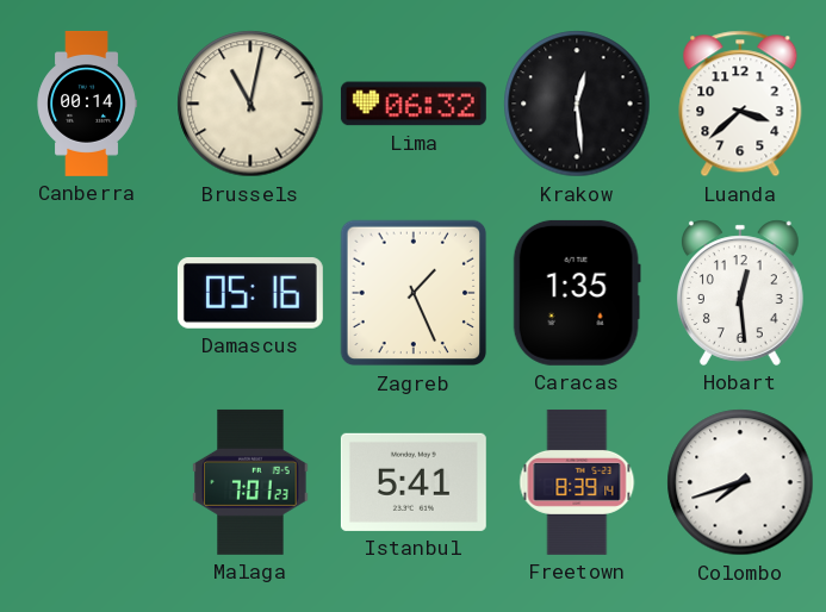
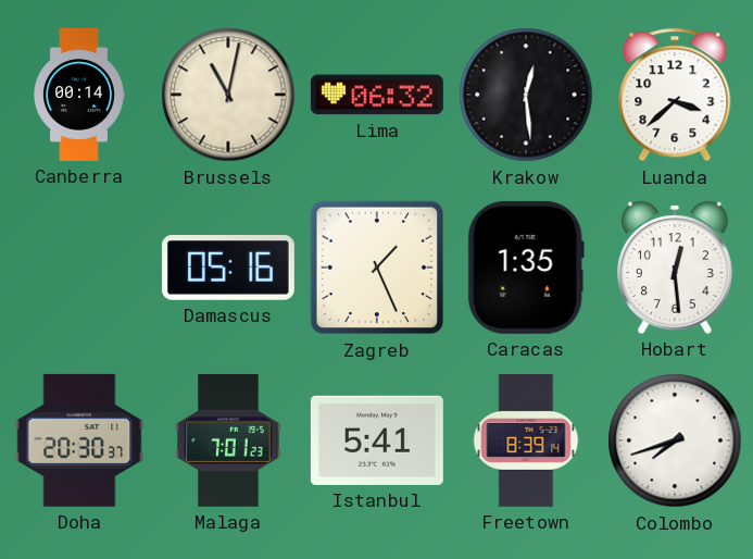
Doha: none -> 20:30 (79, 440)
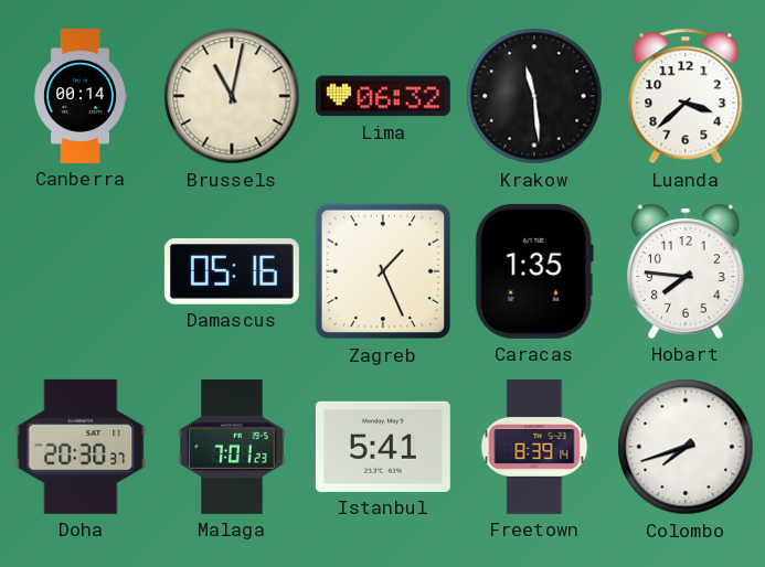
Krakow: 12:29 -> 11:29 (534, 96)
Hobart: 12:29 -> 7:46 (686, 271)
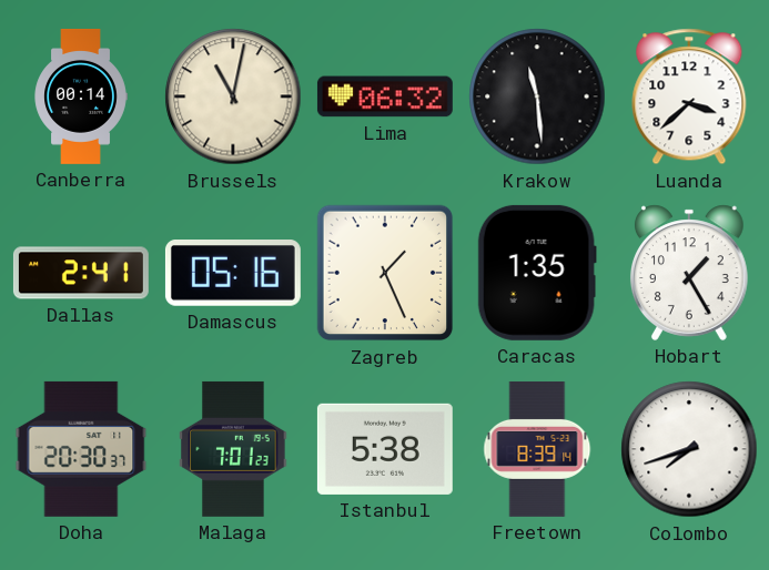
Dallas: none -> 2:41 (81, 273)
Hobart: 7:46 -> 1:25 (689, 273)
Istanbul: 5:41 -> 5:38 (385, 449)
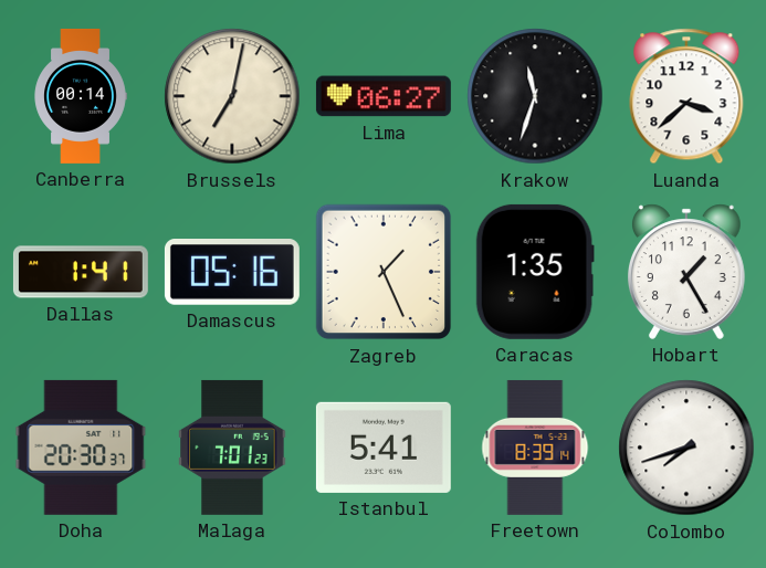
Brussels: 11:02 -> 7:02 (232, 96)
Lima: 06:32 -> 06:27 (384, 96)
Krakow: 11:29 -> 11:33 (535, 96)
Dallas: 2:41 -> 1:41 (81, 272)
Istanbul: 5:38 -> 5:41 (384, 448)
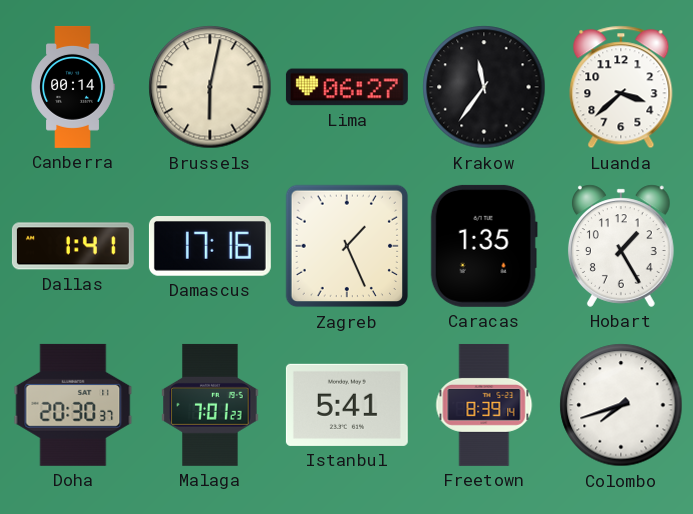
Brussels: 7:02 -> 6:02 (210, 87)
Krakow: 11:33 -> 11:36 (484, 87)
Damascus: 05:16 -> 17:16 (210, 247)
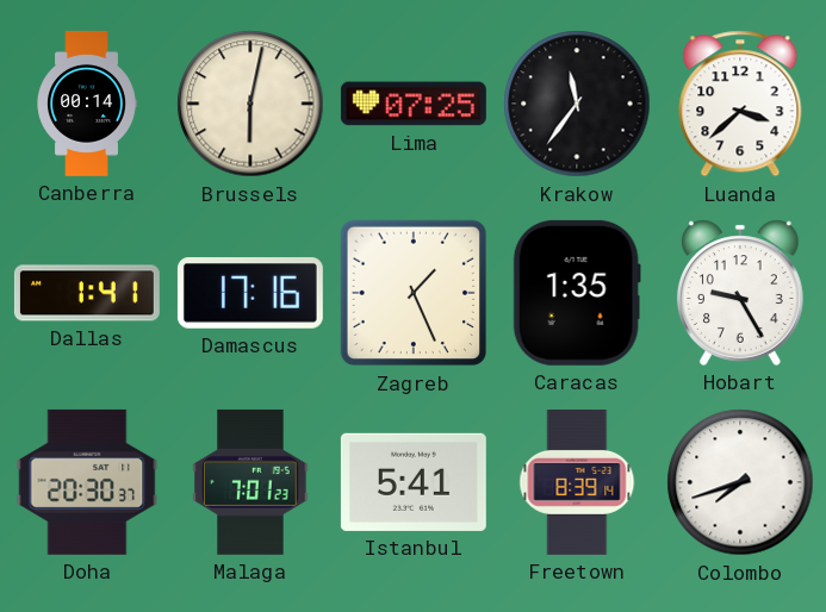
Lima: 06:27 -> 07:25 (414, 104)
Hobart: 1:25 -> 9:25 (740, 293)
